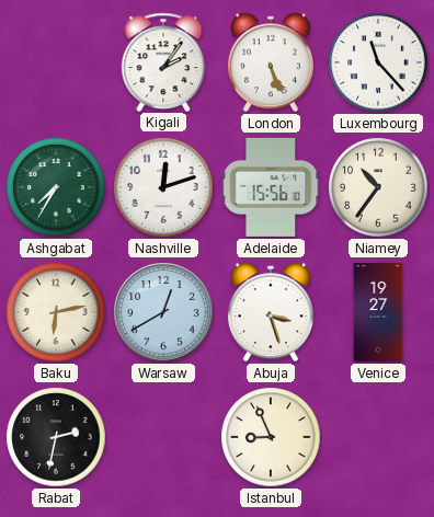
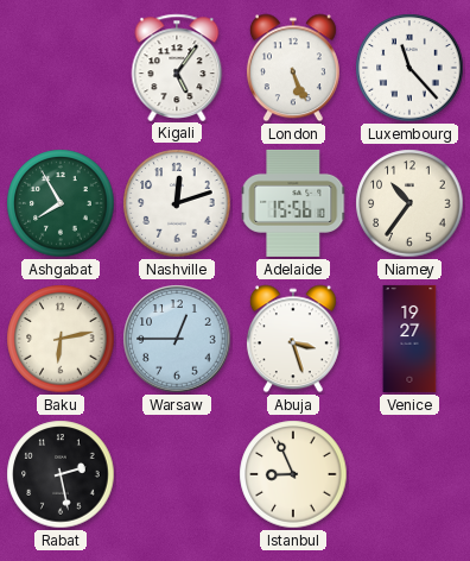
Kigali: 2:06 -> 5:06 (177, 67)
Ashgabat: 7:35 -> 7:55 (61, 203)
Warsaw: 12:40 -> 12:45 (177, 339)
Rabat: 2:32 -> 2:28 (61, 474)
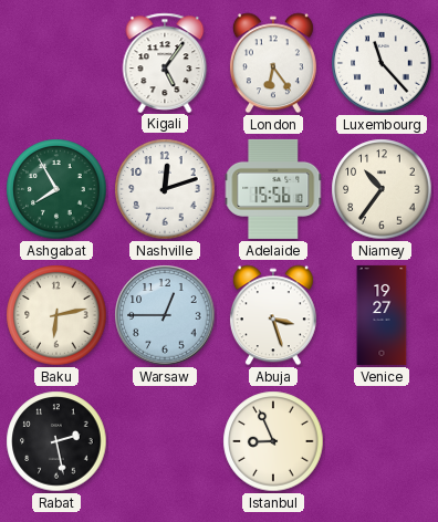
London: 5:26 -> 6:24 (273, 63)
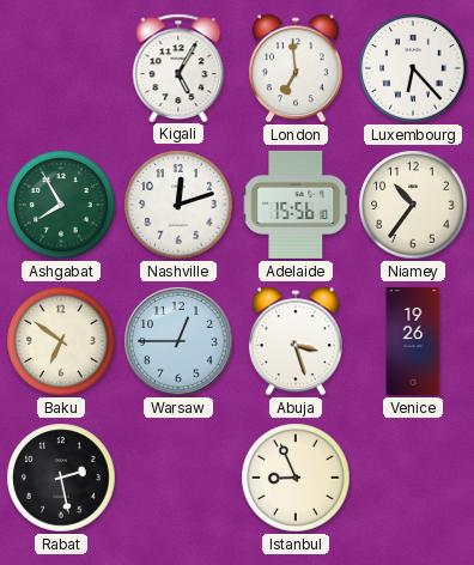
Kigali: 5:06 -> 5:05 (178, 67)
London: 6:24 -> 6:59 (296, 68)
Luxembourg: 11:23 -> 6:23 (413, 68)
Baku: 6:13 -> 6:51 (61, 341)
Venice: 19:27 -> 19:26 (413, 341)
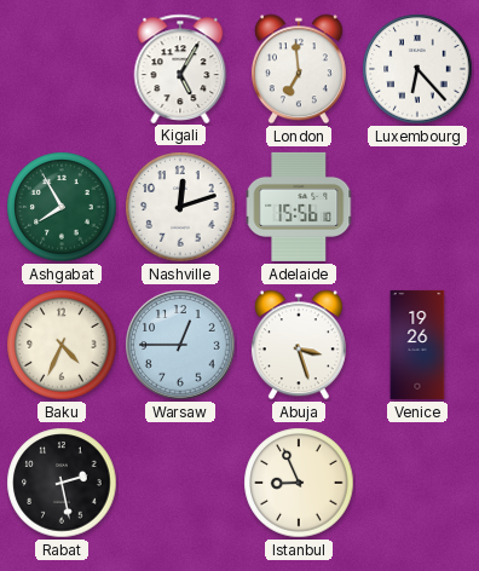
Niamey: 10:36 -> none (413, 205)
Baku: 6:51 -> 4:34 (62, 345)
